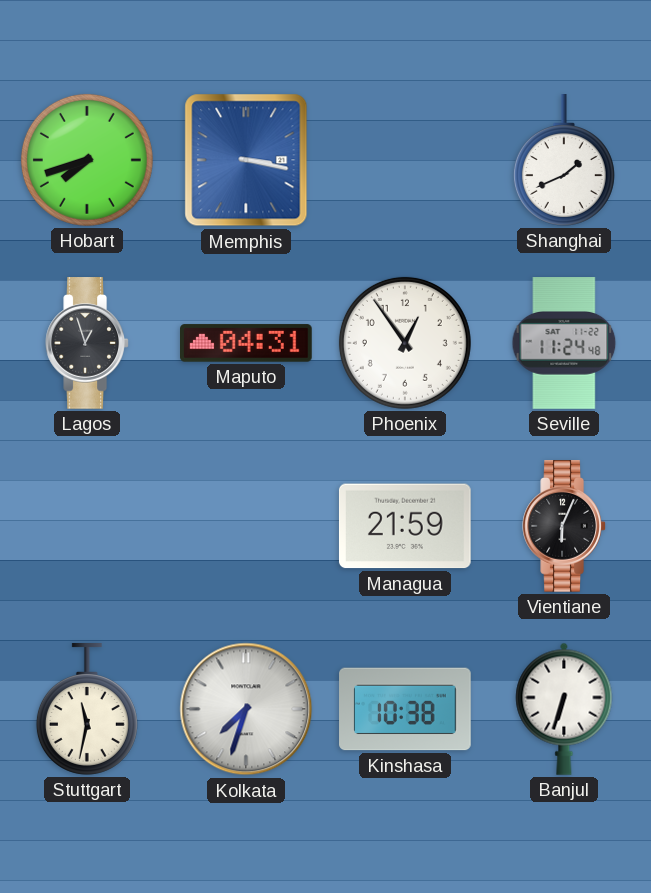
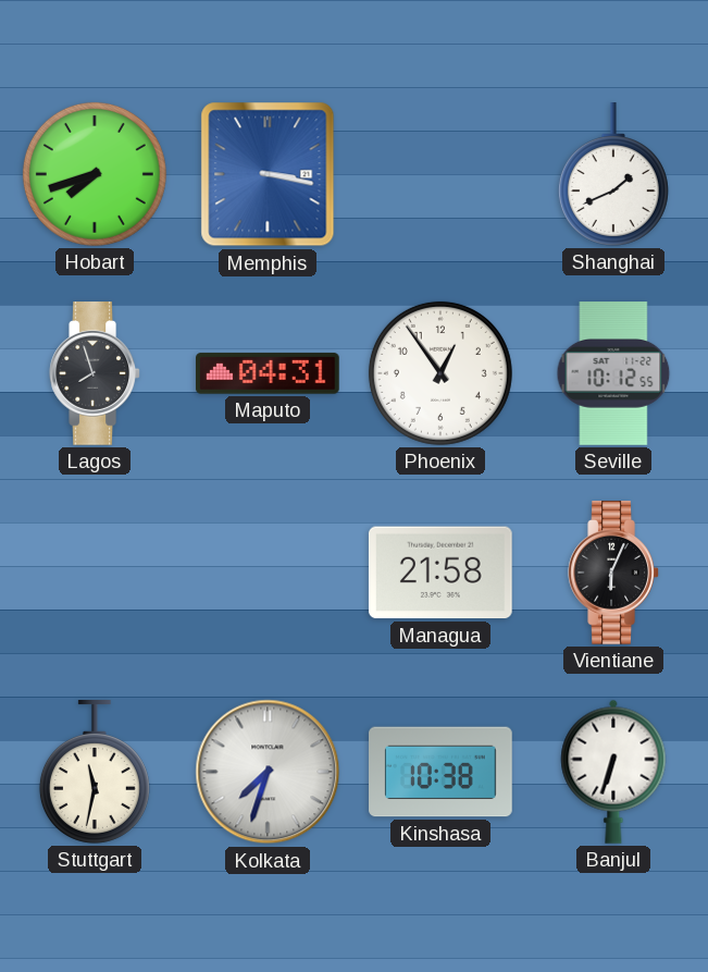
Lagos: 12:57 -> 7:57 (95, 373)
Seville: 11:24 -> 10:12 (613, 373)
Managua: 21:59 -> 21:58 (440, 573)
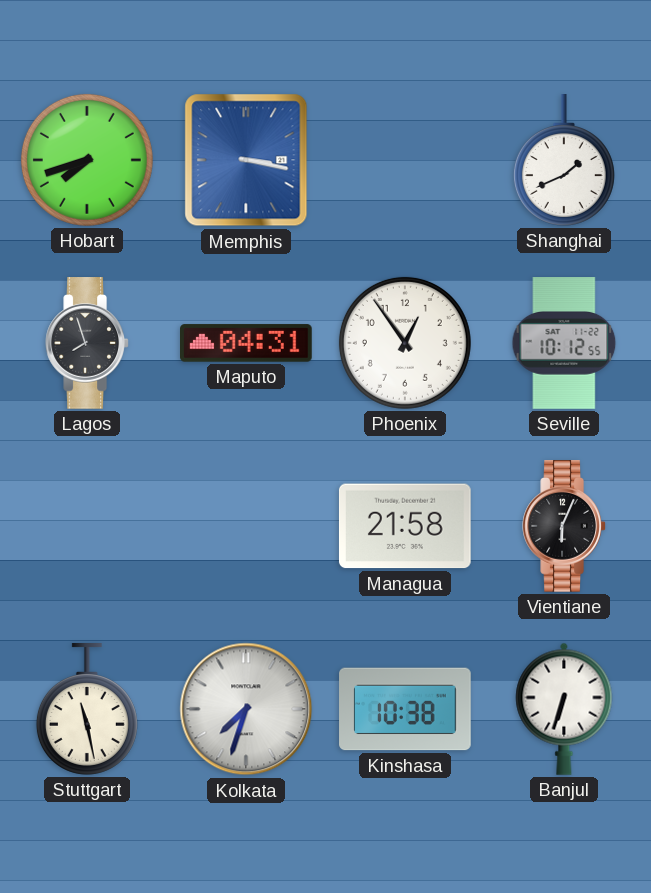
Stuttgart: 11:32 -> 11:28 (87, 710)
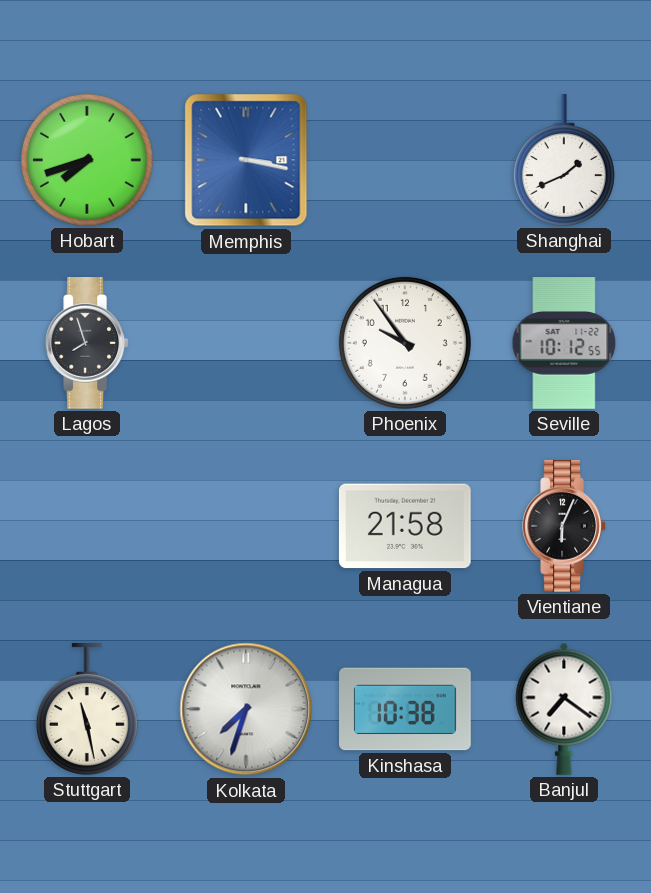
Maputo: 04:31 -> none (246, 343)
Phoenix: 12:54 -> 9:54 (405, 343)
Banjul: 6:33 -> 7:21 (564, 709)
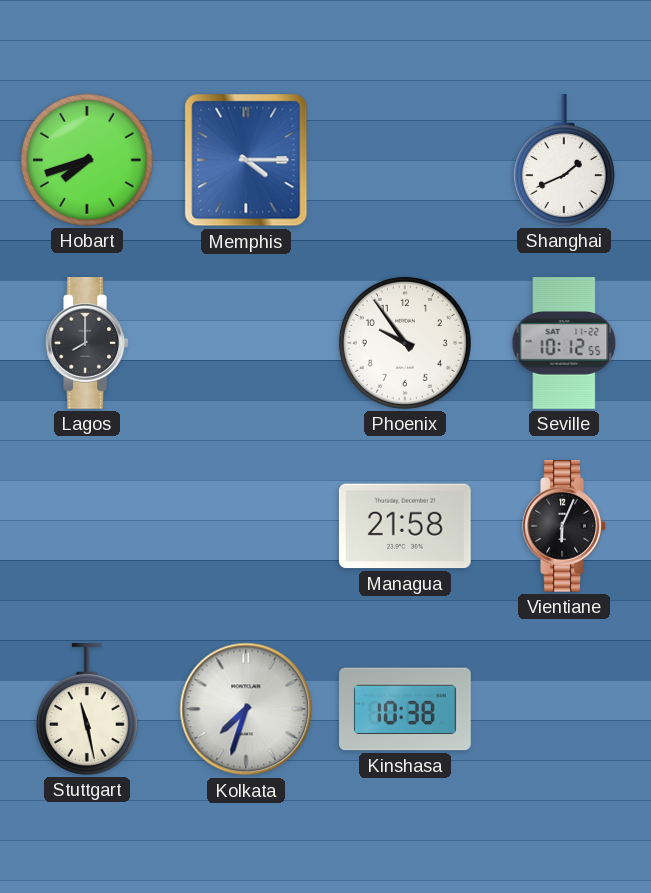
Memphis: 3:17 -> 4:15 (246, 160)
Lagos: 7:57 -> 8:00 (87, 343)
Banjul: 7:21 -> none (564, 709)
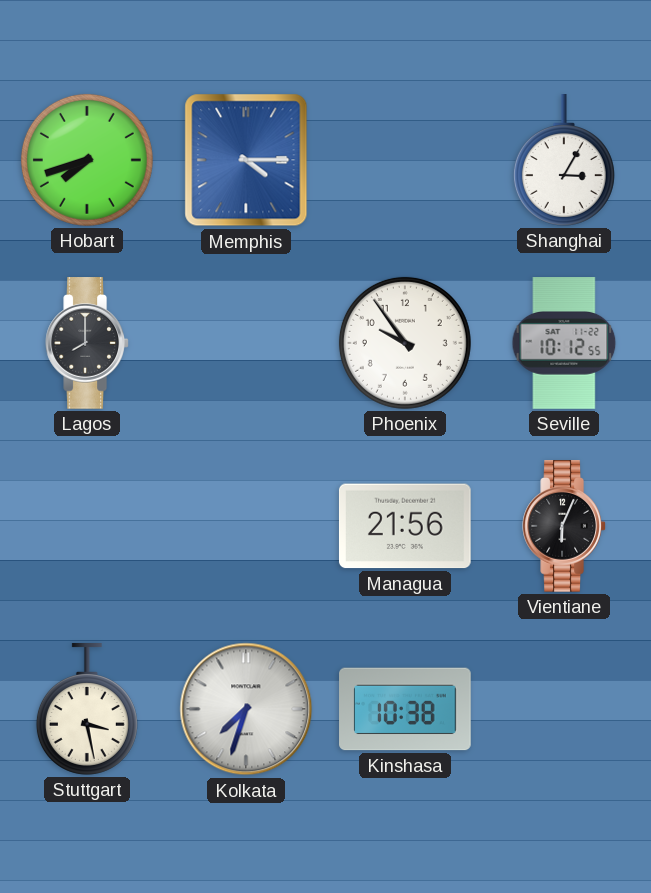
Shanghai: 1:41 -> 3:05 (564, 161)
Managua: 21:58 -> 21:56 (405, 526)
Stuttgart: 11:28 -> 3:28 (87, 710)
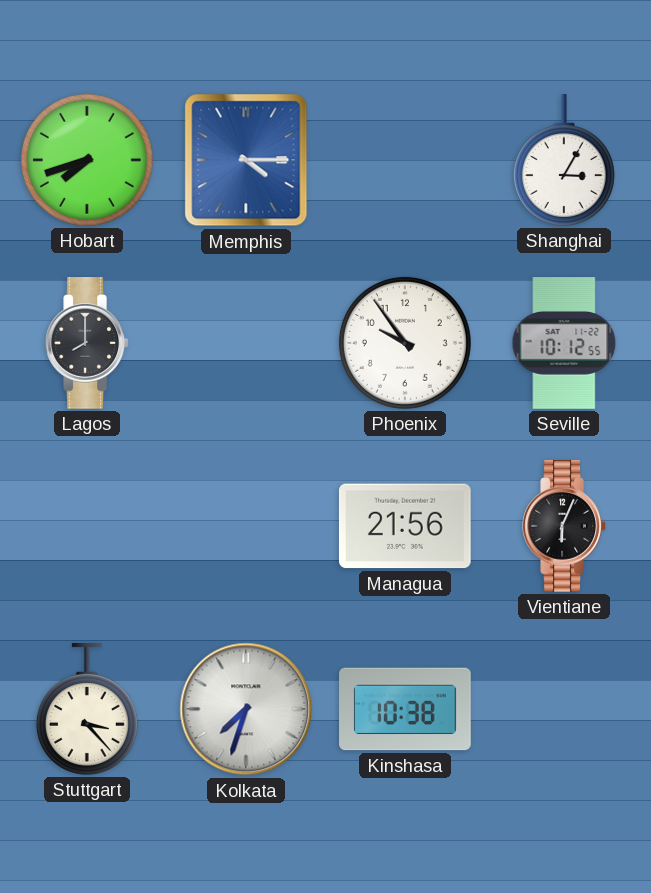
Stuttgart: 3:28 -> 3:23 (87, 710)
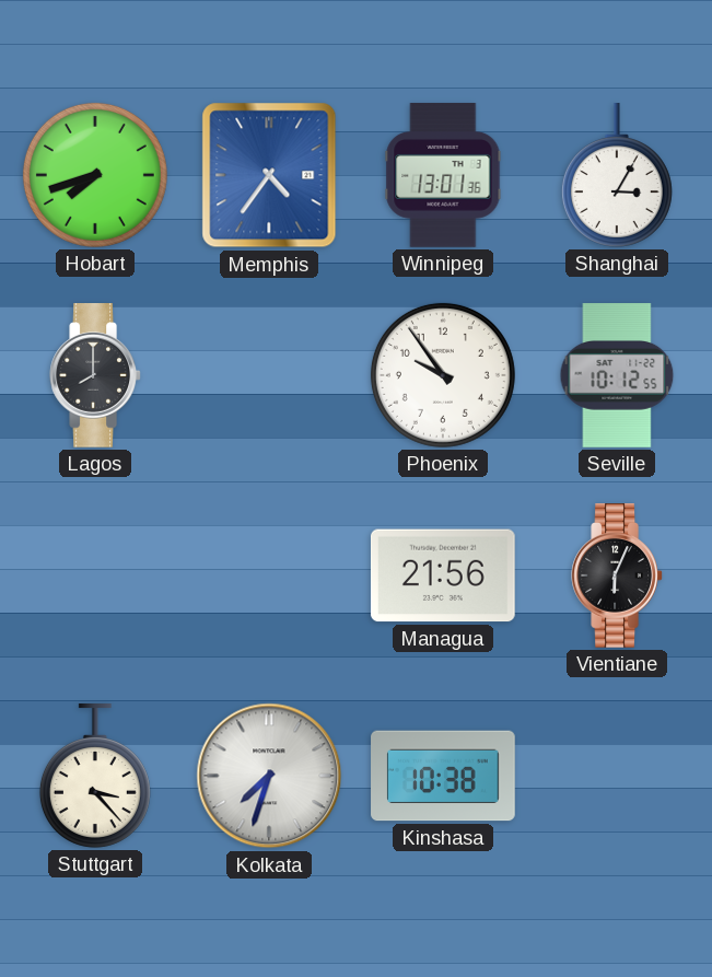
Memphis: 4:15 -> 4:36 (269, 175)
Winnipeg: none -> 13:01 (443, 175)
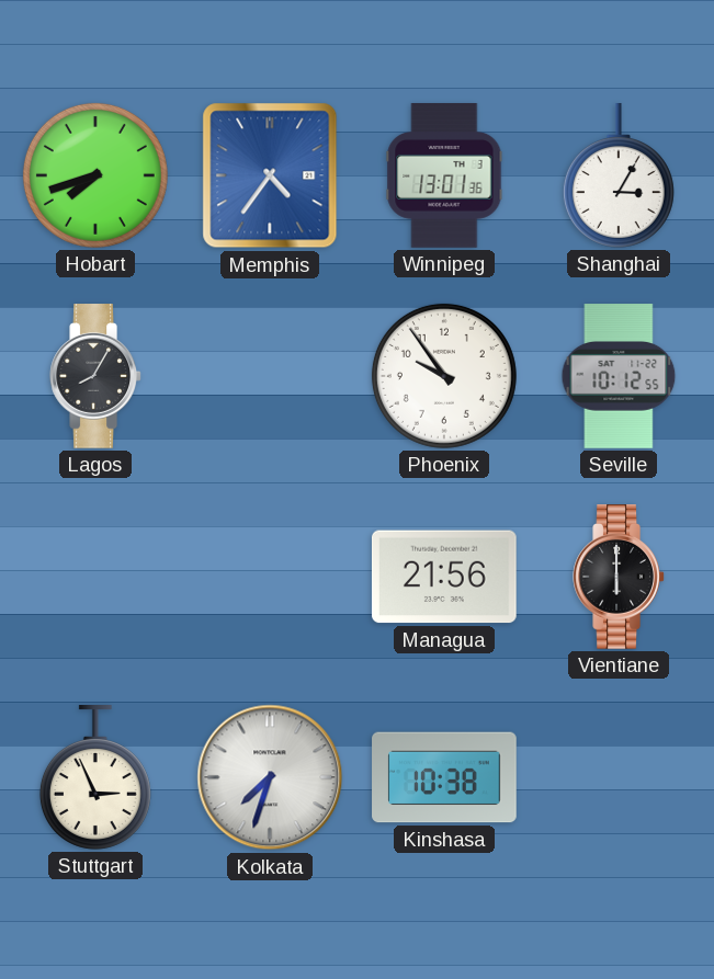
Lagos: 8:00 -> 8:05 (95, 376)
Vientiane: 6:04 -> 6:00 (619, 577)
Stuttgart: 3:23 -> 2:56 (95, 778)
